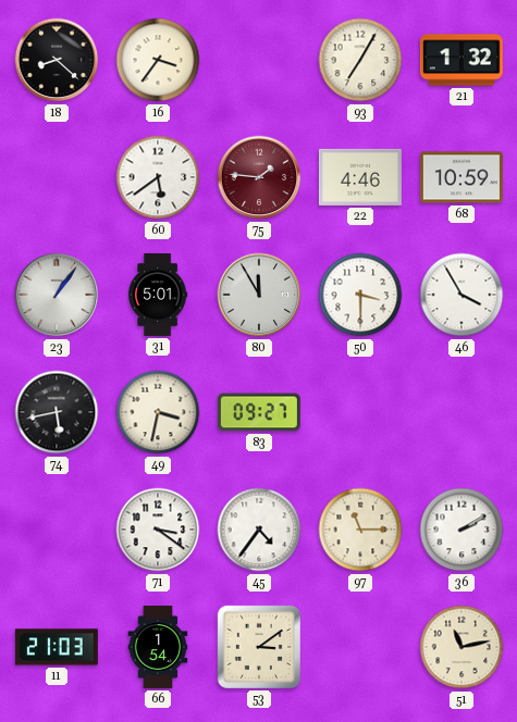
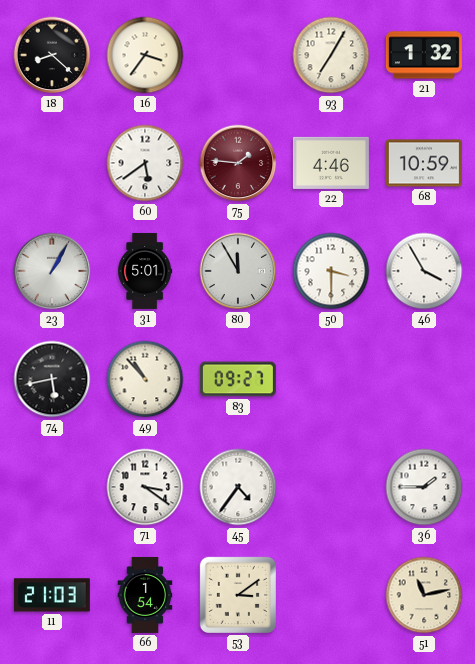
23: 1:06 -> 1:05 (52, 271)
49: 3:32 -> 10:53 (145, 379)
97: 11:15 -> none (360, 530)
36: 2:10 -> 1:45 (424, 487)
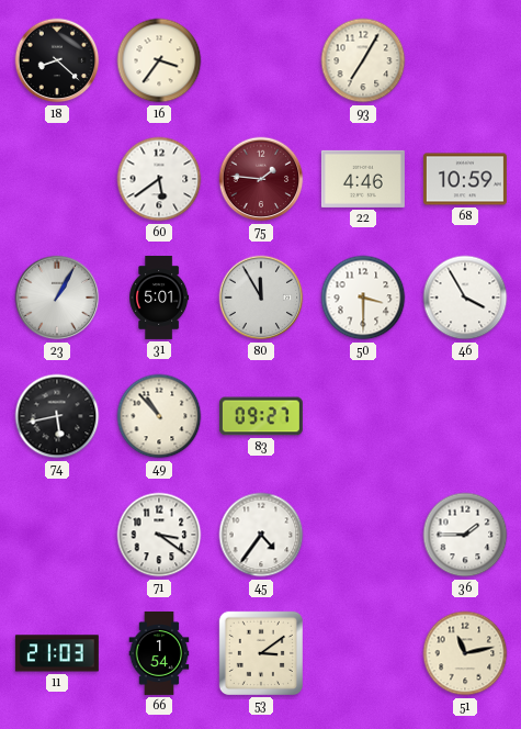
21: 1:32 -> none (424, 55)
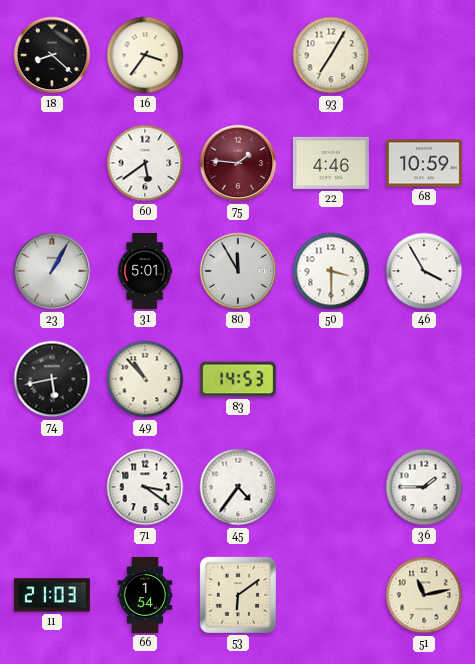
83: 09:27 -> 14:53 (238, 379)
53: 3:09 -> 6:09 (238, 595)
